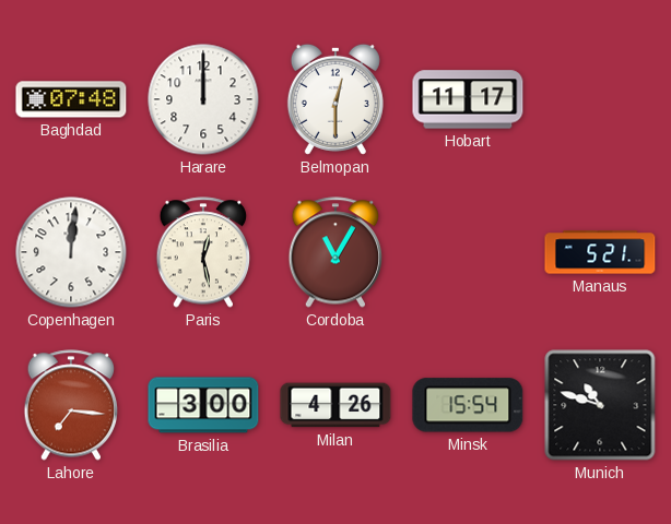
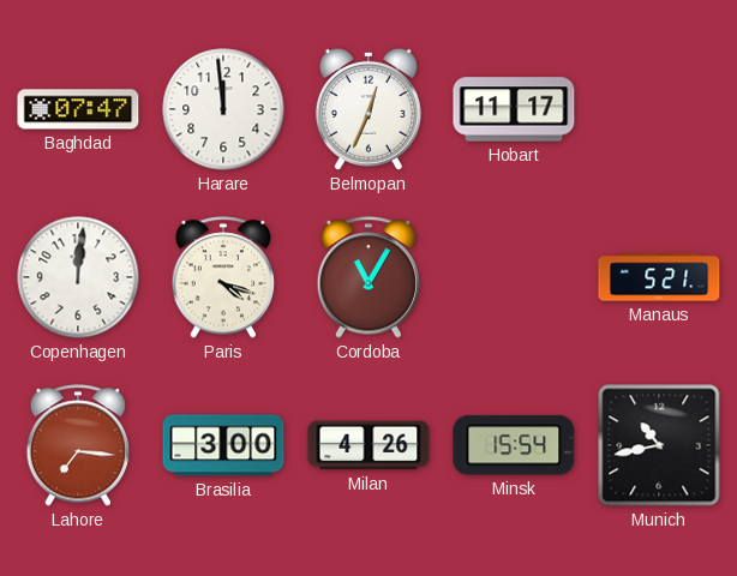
Baghdad: 07:48 -> 07:47 (78, 109)
Harare: 12:00 -> 11:59 (223, 109)
Belmopan: 12:30 -> 12:34 (368, 109)
Paris: 12:28 -> 4:18 (223, 277)
Munich: 10:48 -> 10:43 (659, 445)
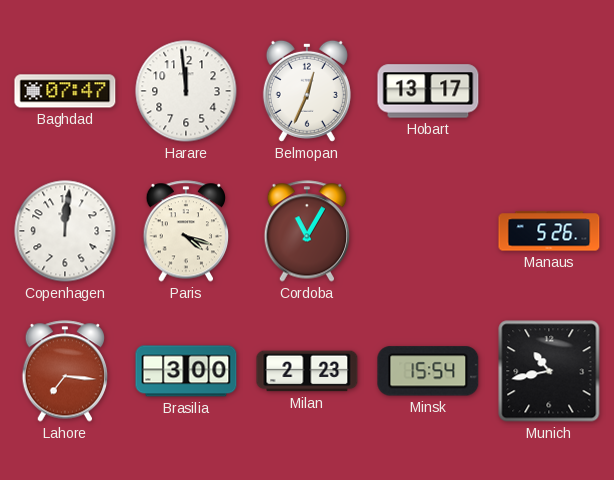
Hobart: 11:17 -> 13:17 (428, 91)
Manaus: 5:21 -> 5:26 (549, 231)
Milan: 4:26 -> 2:23 (307, 371)
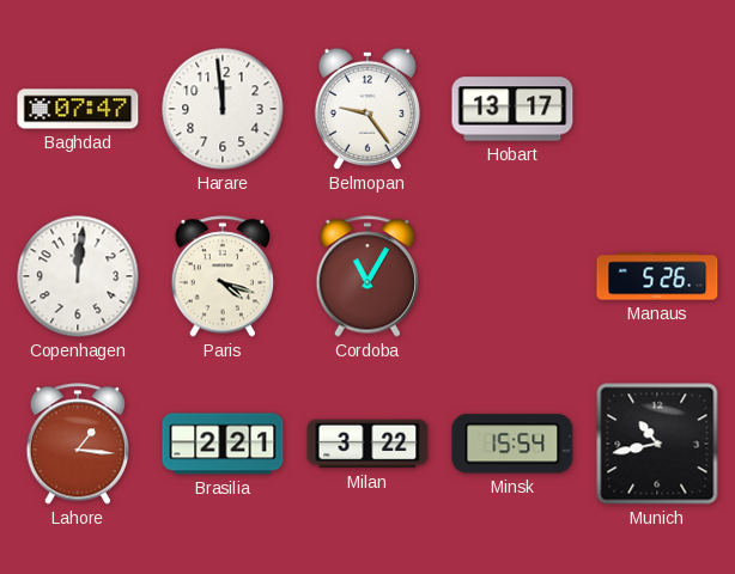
Belmopan: 12:34 -> 9:24 (367, 109)
Lahore: 7:16 -> 1:16 (78, 444)
Brasilia: 3:00 -> 2:21 (223, 444)
Milan: 2:23 -> 3:22 (367, 444)
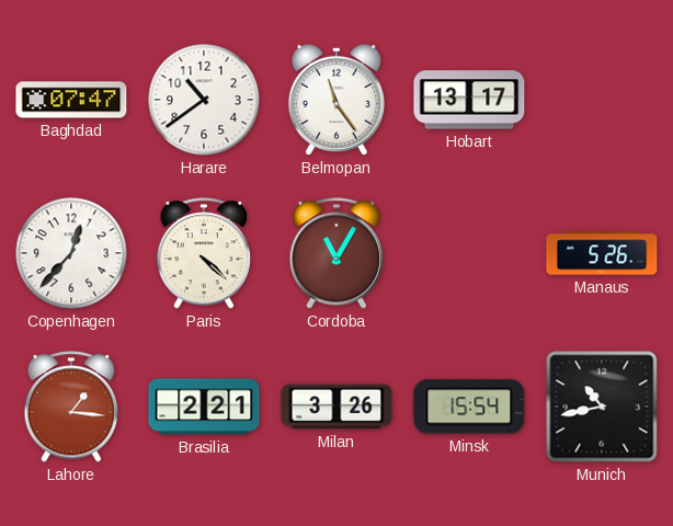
Harare: 11:59 -> 10:39 (204, 100)
Belmopan: 9:24 -> 11:24 (336, 100)
Copenhagen: 12:01 -> 12:37 (71, 253)
Paris: 4:18 -> 4:22 (204, 253)
Milan: 3:22 -> 3:26 (336, 407)
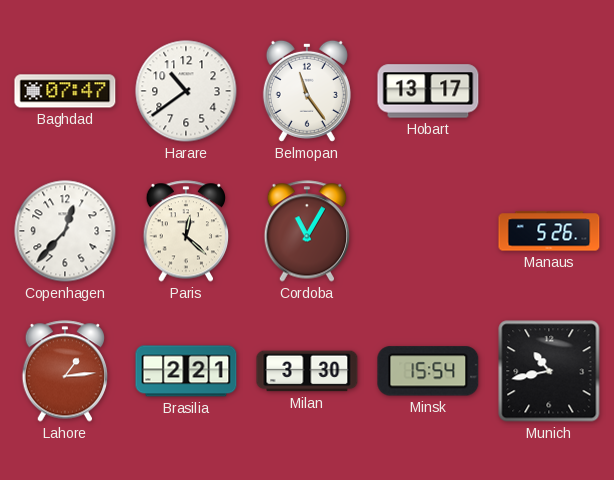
Paris: 4:22 -> 12:22 (186, 231)
Lahore: 1:16 -> 1:14 (65, 371)
Milan: 3:26 -> 3:30 (307, 371)
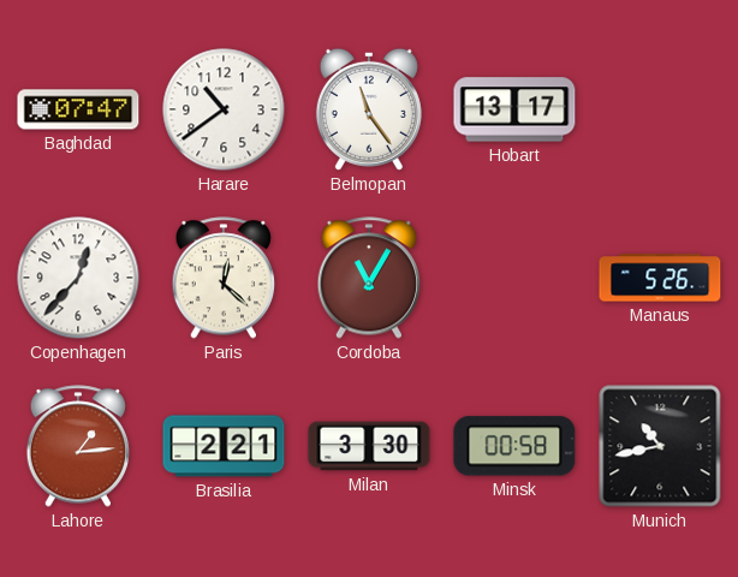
Minsk: 15:54 -> 00:58 (514, 446)
